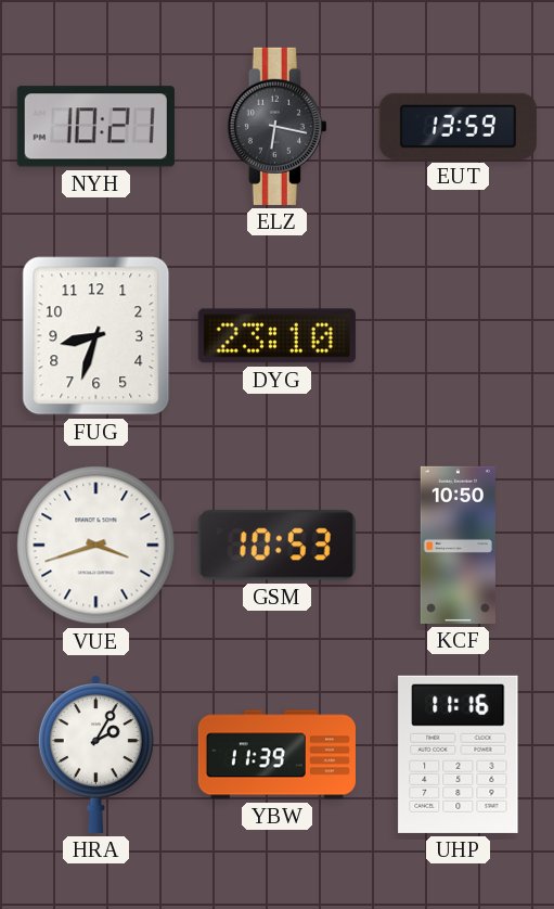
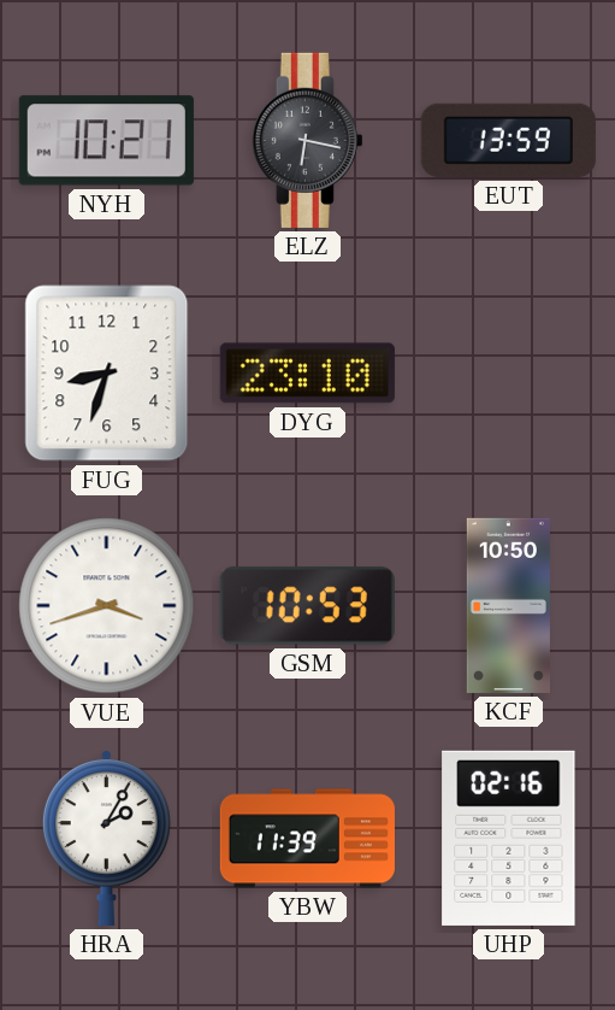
UHP: 11:16 -> 02:16 (509, 838)
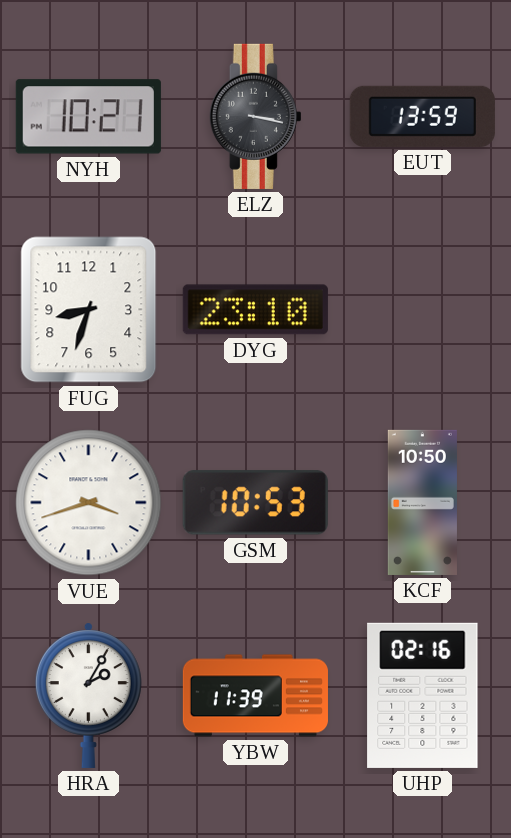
ELZ: 6:17 -> 3:17 (255, 116)
